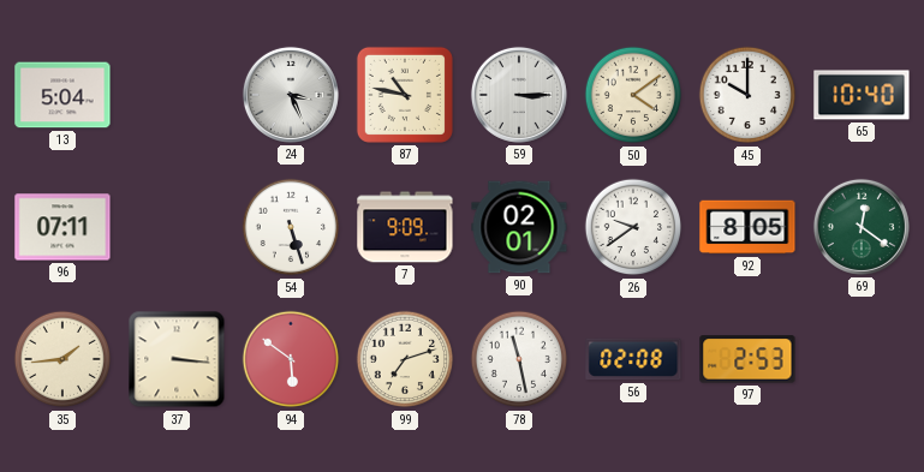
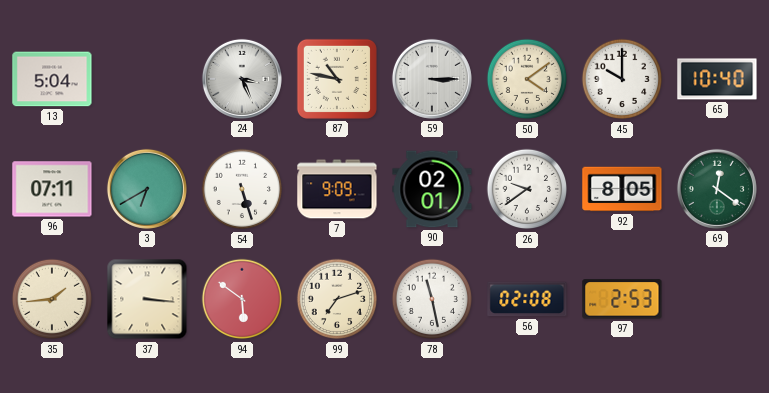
3: none -> 6:40 (147, 189)
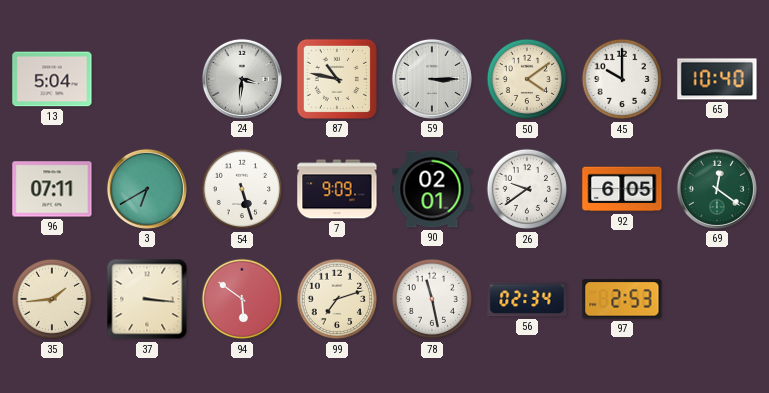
24: 3:26 -> 3:31 (242, 79)
92: 8:05 -> 6:05 (622, 189)
56: 02:08 -> 02:34 (527, 299)
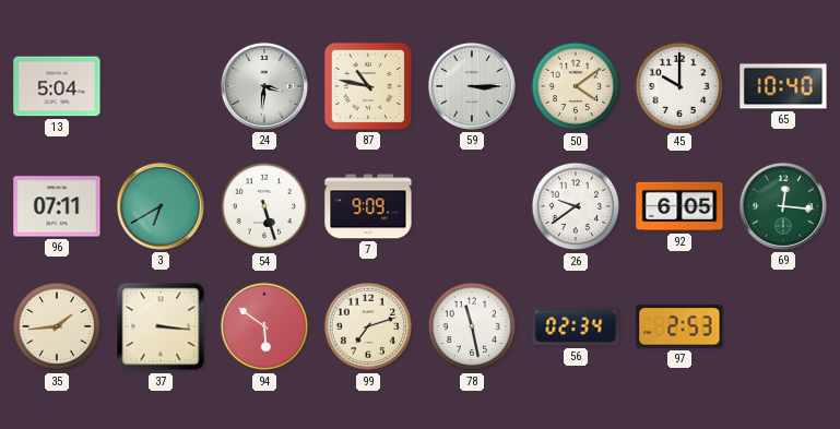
90: 02:01 -> none (432, 189)
69: 12:21 -> 12:16 (783, 206)
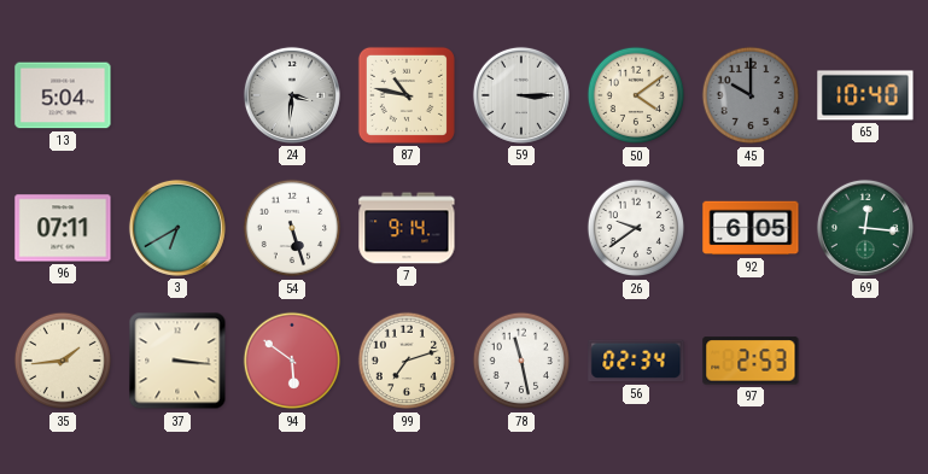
45 dial: white -> grey (751, 95)
7: 9:09 -> 9:14 (407, 228)
